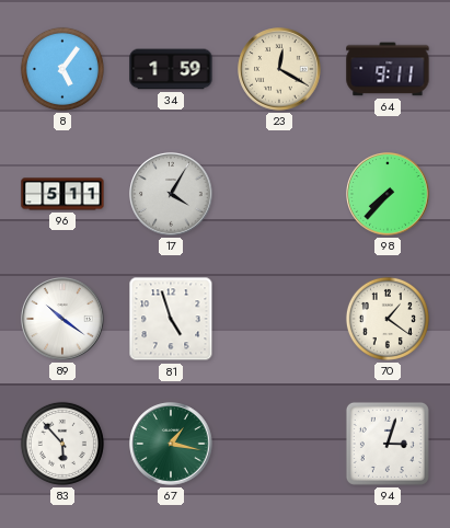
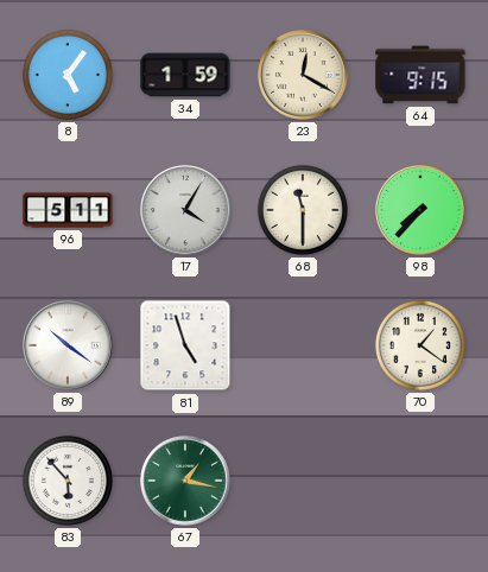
64: 9:11 -> 9:15 (420, 75)
68: none -> 11:30 (303, 210)
94: 3:03 -> none (388, 444)
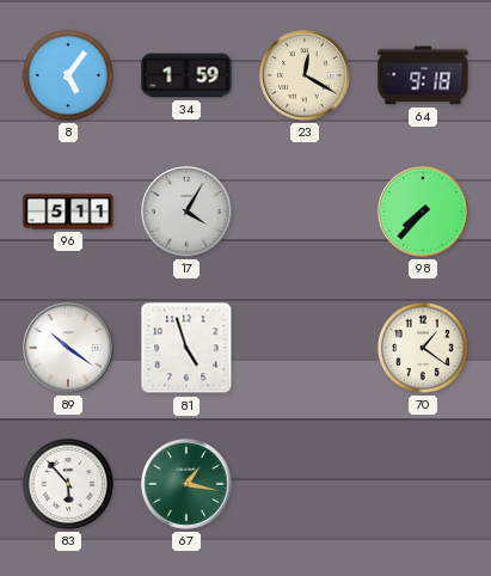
64: 9:15 -> 9:18 (423, 75)
68: 11:30 -> none (303, 210)
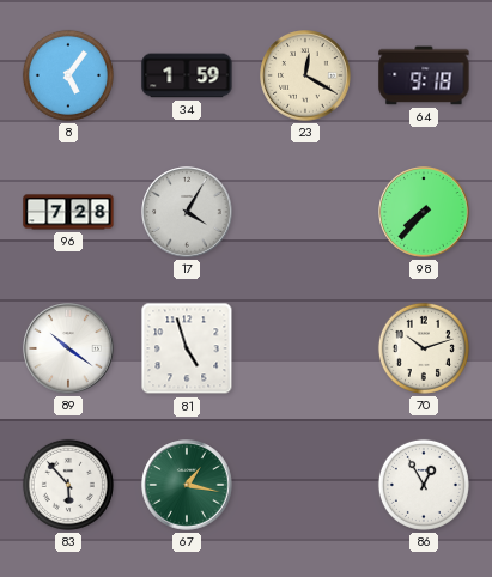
96: 5:11 -> 7:28 (68, 212)
70: 1:21 -> 10:12 (424, 348)
86: none -> 12:55 (424, 485)
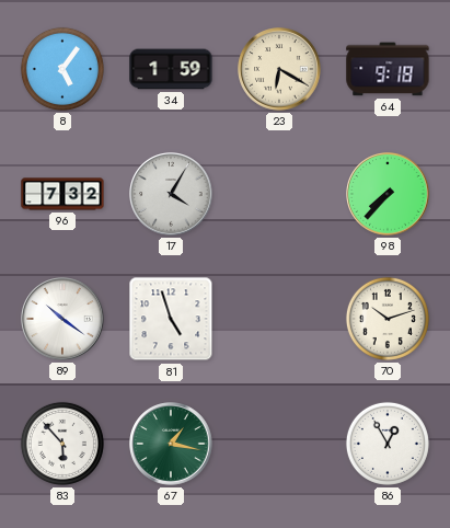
23: 12:20 -> 6:20 (279, 69)
96: 7:28 -> 7:32 (62, 194)
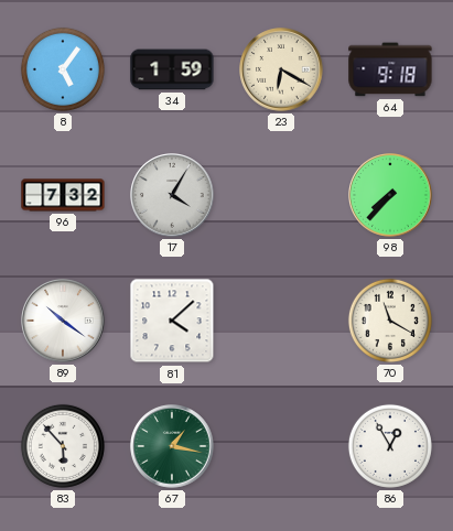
81: 4:57 -> 4:08 (172, 321)
70: 10:12 -> 11:20 (390, 321)
